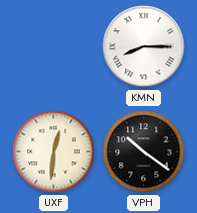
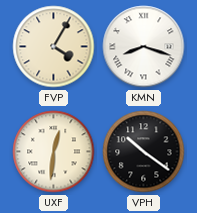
FVP: none -> 4:05 (54, 47)
KMN: 8:15 -> 8:18 (144, 47)
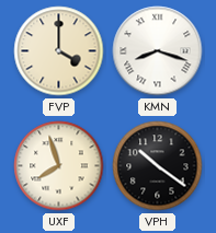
FVP: 4:05 -> 4:00 (59, 51)
UXF: 12:31 -> 7:57 (59, 166)
